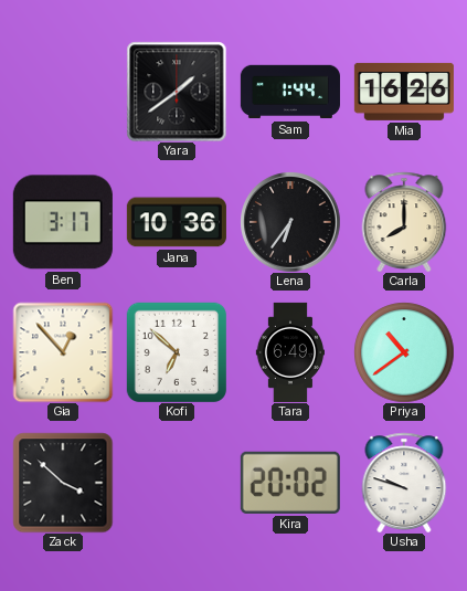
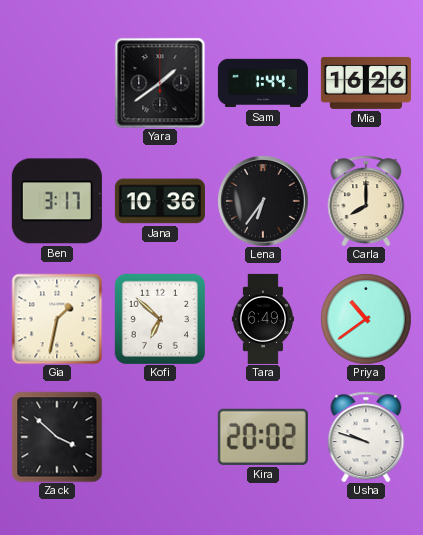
Gia: 12:53 -> 1:32 (57, 319)
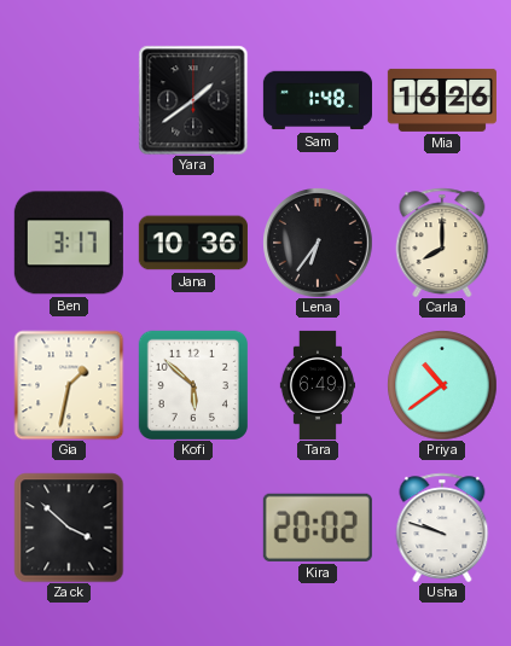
Sam: 1:44 -> 1:48 (318, 100)
Kofi: 6:52 -> 5:52 (193, 385)
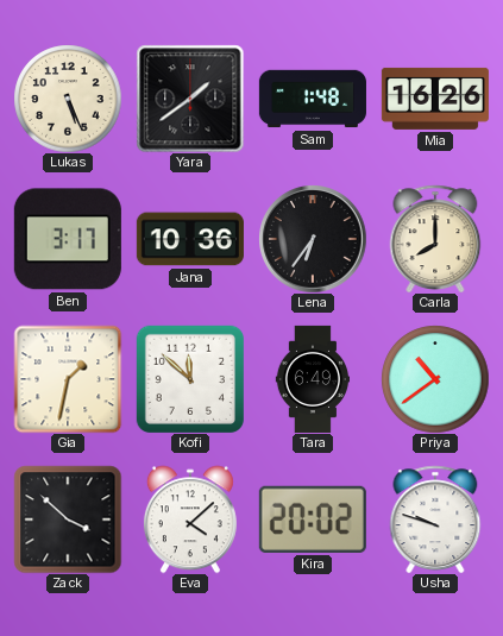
Lukas: none -> 5:26 (68, 99)
Kofi: 5:52 -> 11:52 (190, 379)
Eva: none -> 4:08 (190, 519)
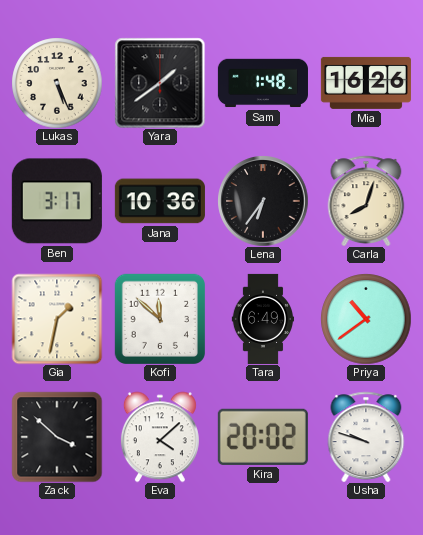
Carla: 8:00 -> 8:03 (366, 201)
